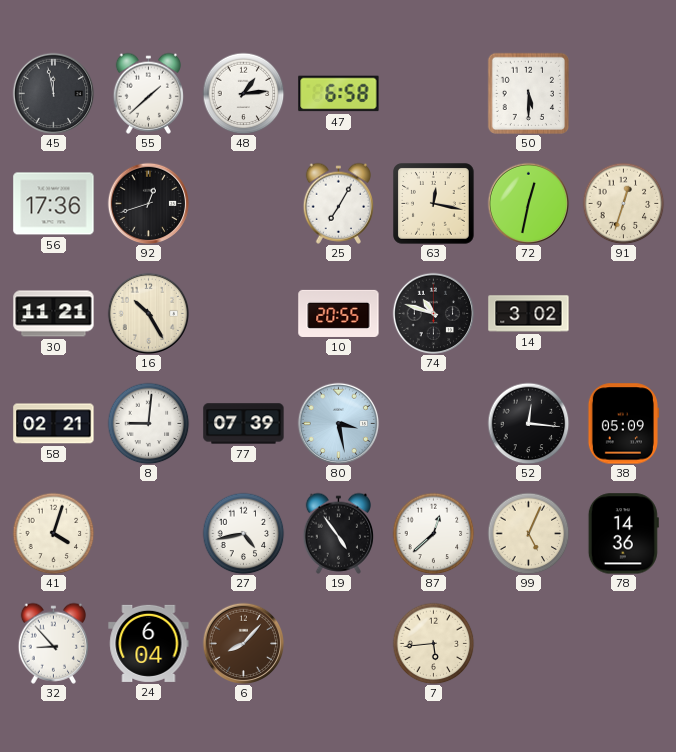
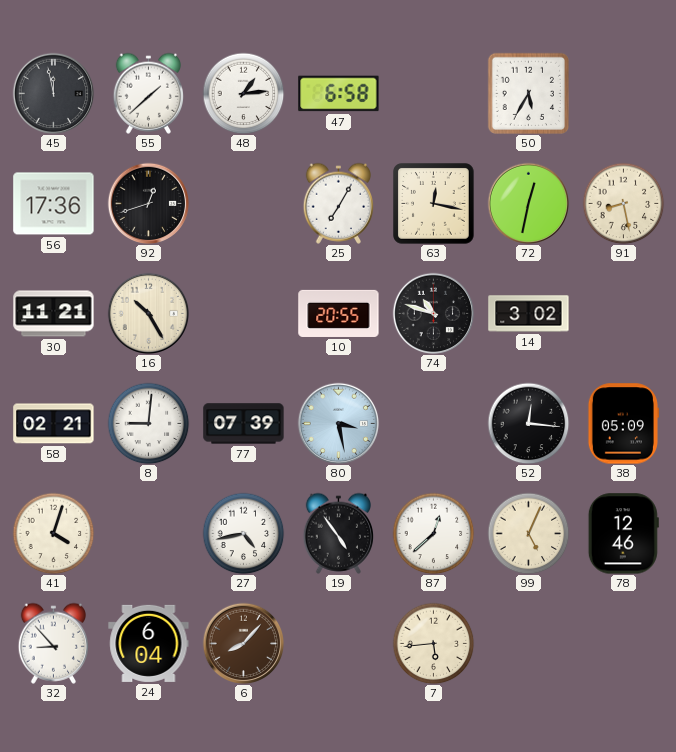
50: 5:30 -> 5:35 (528, 93)
91: 12:33 -> 8:28 (623, 203)
78: 14:36 -> 12:46 (623, 534)
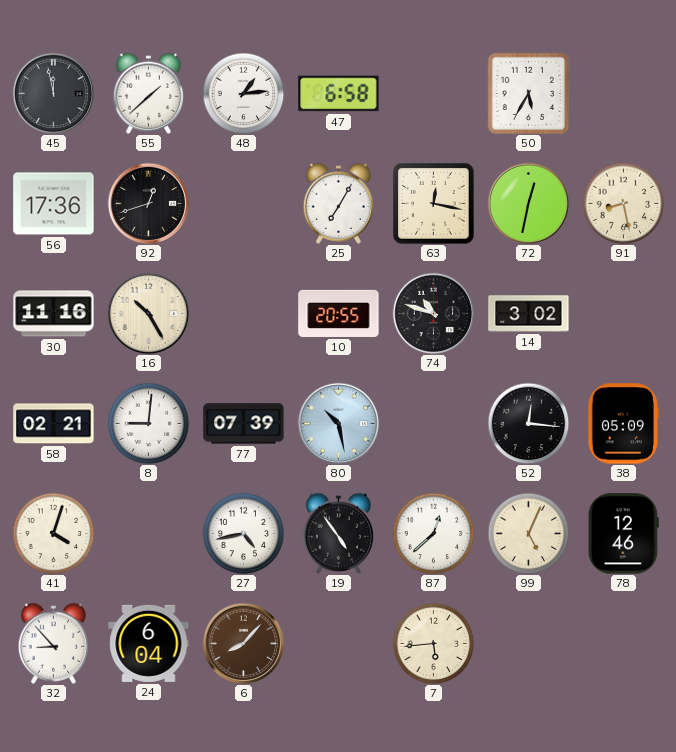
30: 11:21 -> 11:16 (54, 314)
80: 3:28 -> 10:28 (338, 423)
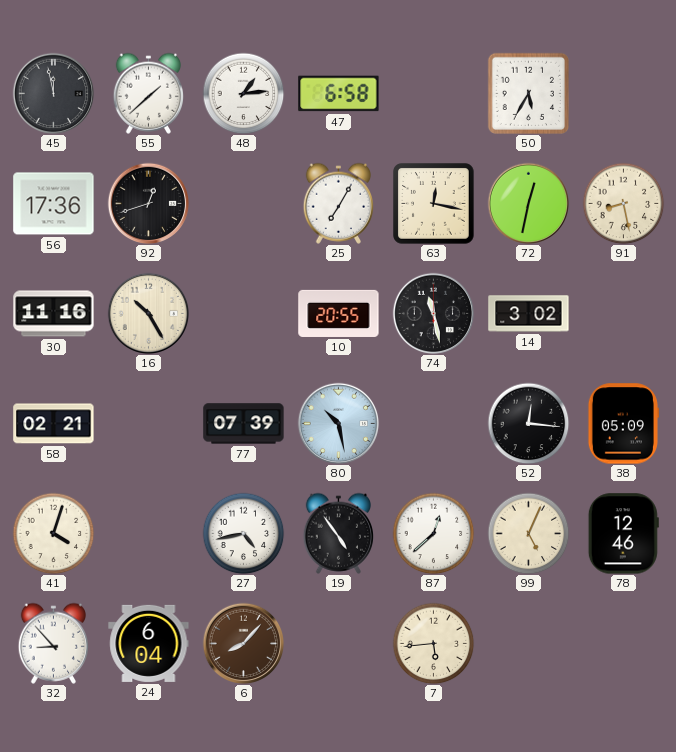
74: 10:48 -> 11:28 (433, 313)
8: 9:01 -> none (148, 423)
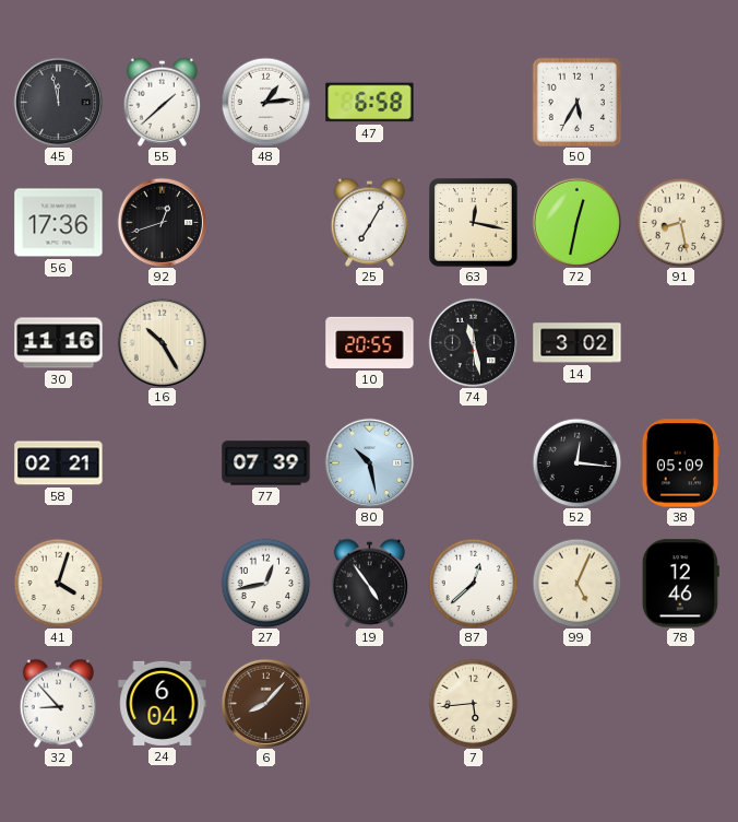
27: 4:43 -> 12:43 (265, 583)
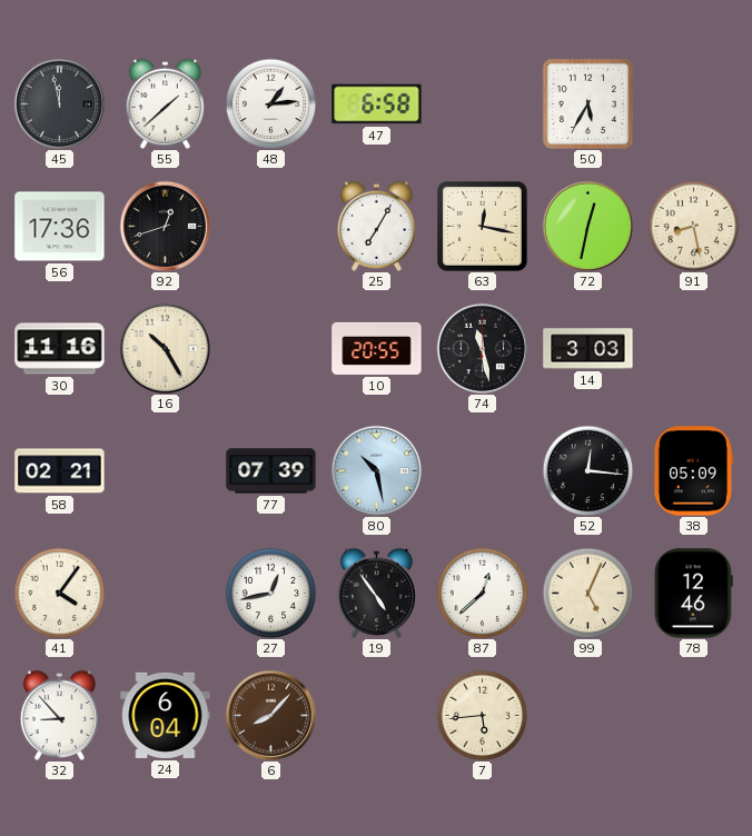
14: 3:02 -> 3:03 (588, 349)
41: 4:03 -> 4:06 (59, 593)
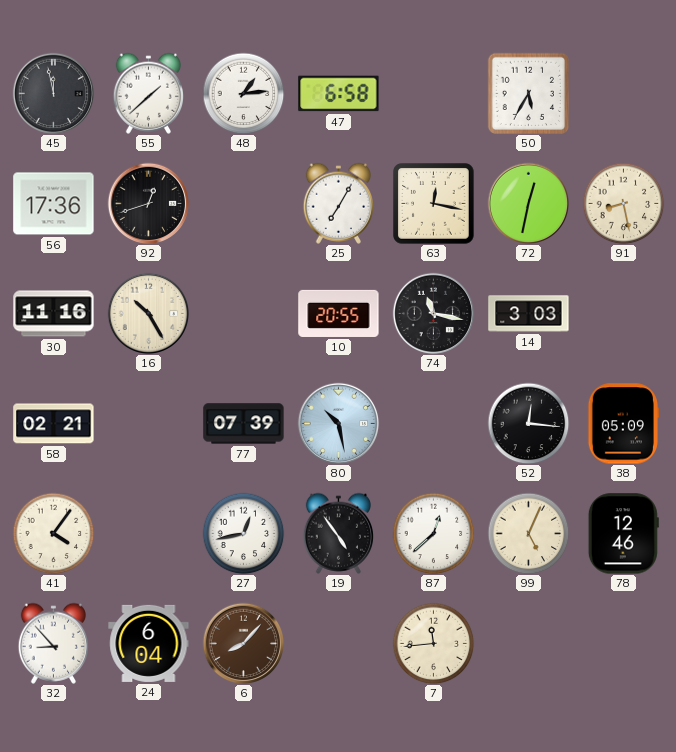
74: 11:28 -> 11:17 (433, 313)
7: 5:44 -> 11:44 (433, 643)
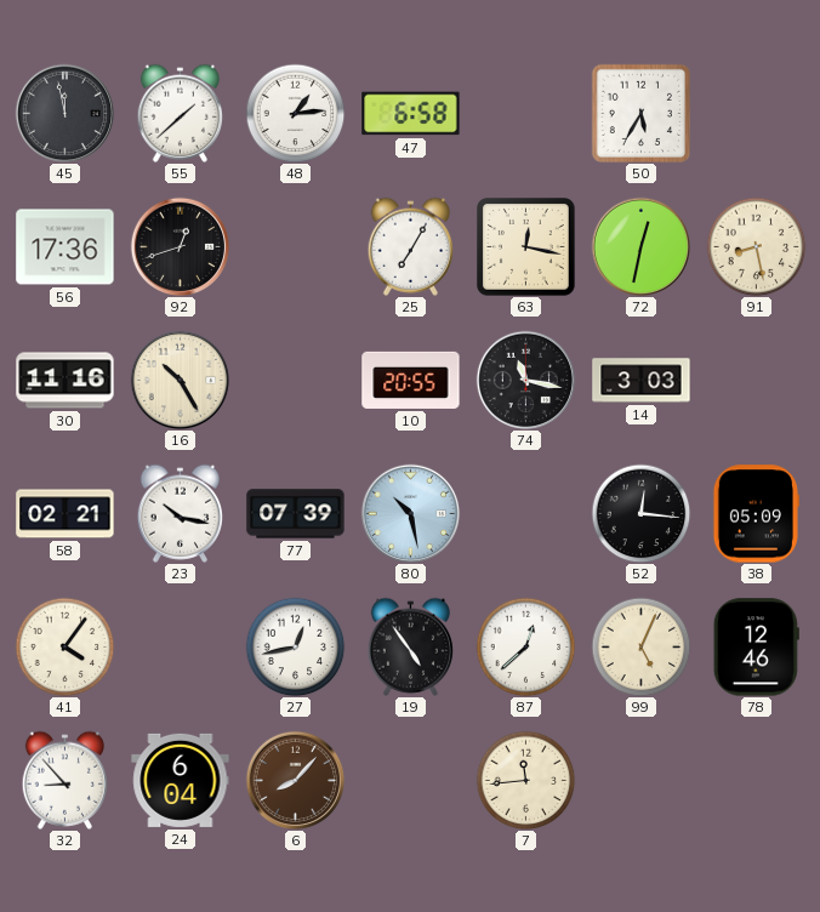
23: none -> 10:17 (180, 513)
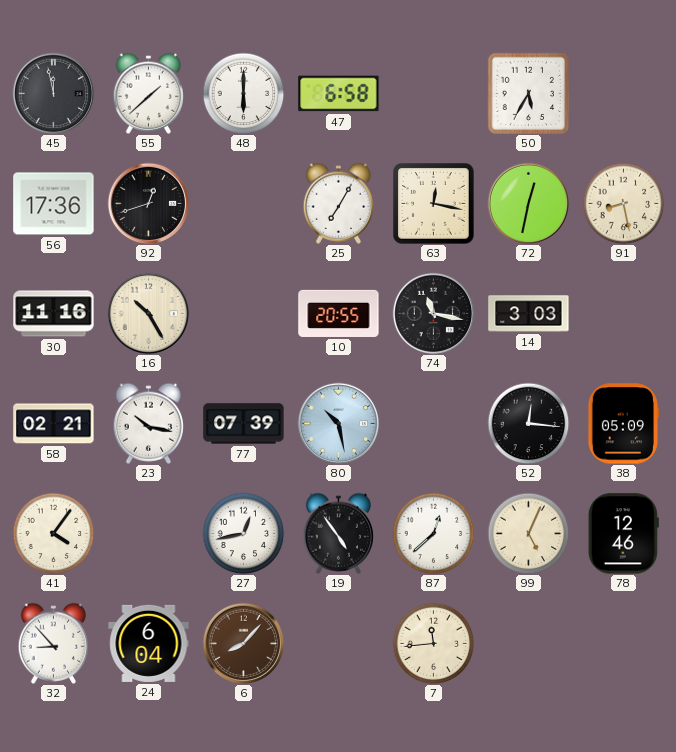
48: 1:14 -> 6:00 (243, 93)
